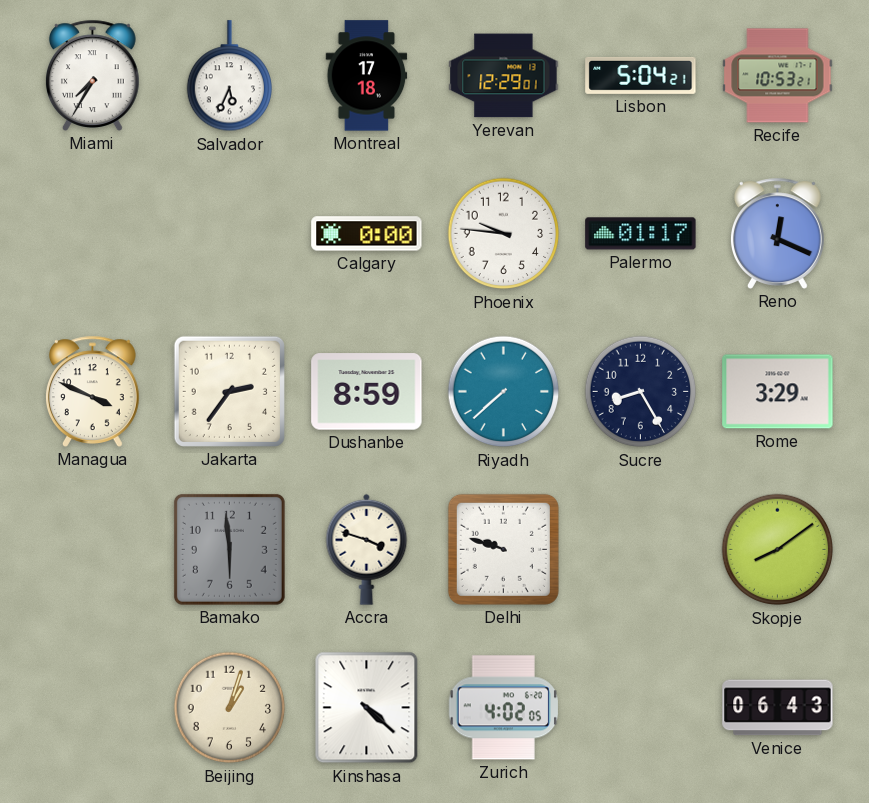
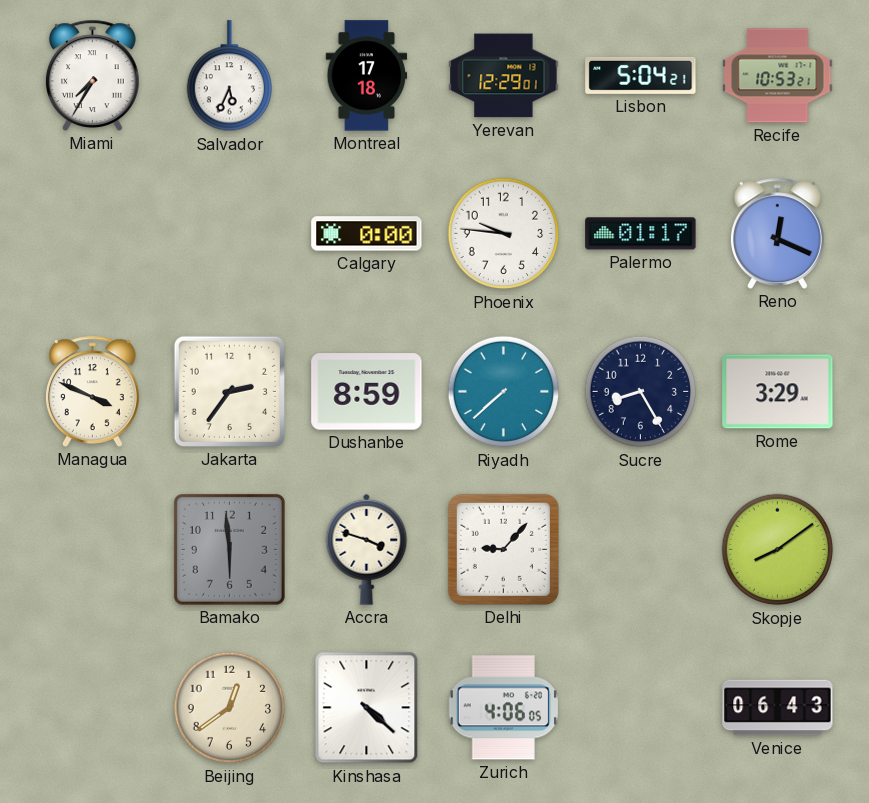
Delhi: 9:48 -> 9:07 (503, 549)
Beijing: 1:03 -> 12:39 (230, 708)
Zurich: 4:02 -> 4:06 (504, 708)
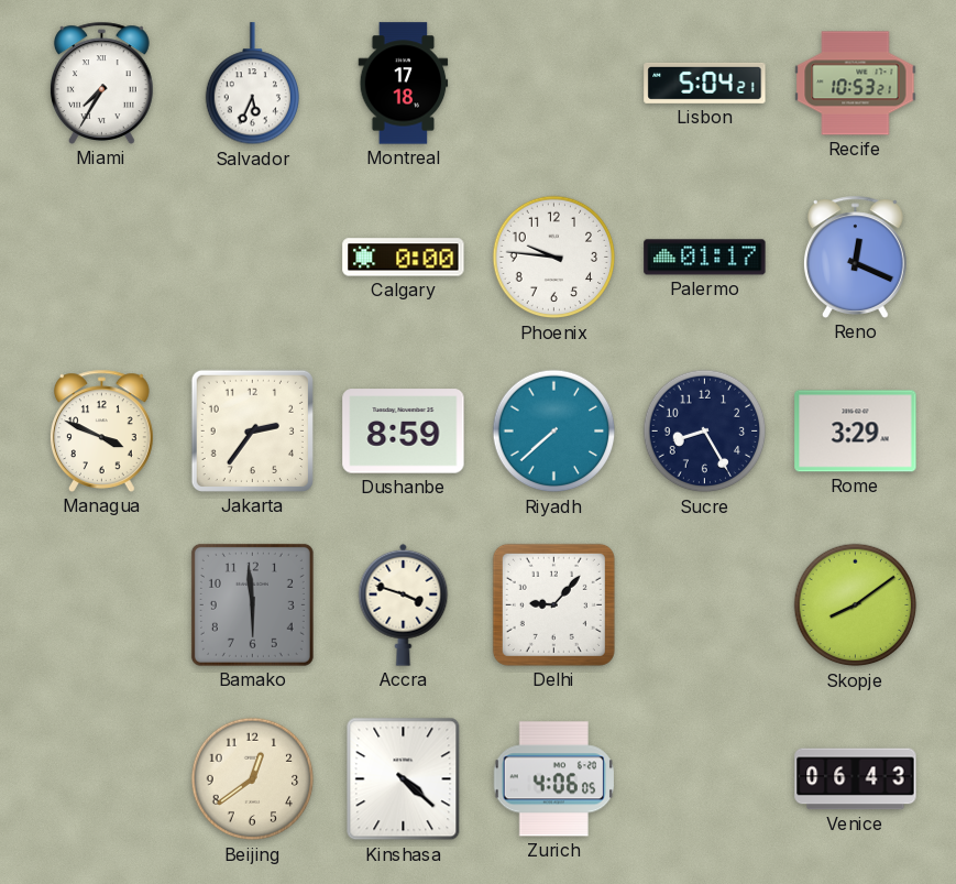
Yerevan: 12:29 -> none (504, 76)
